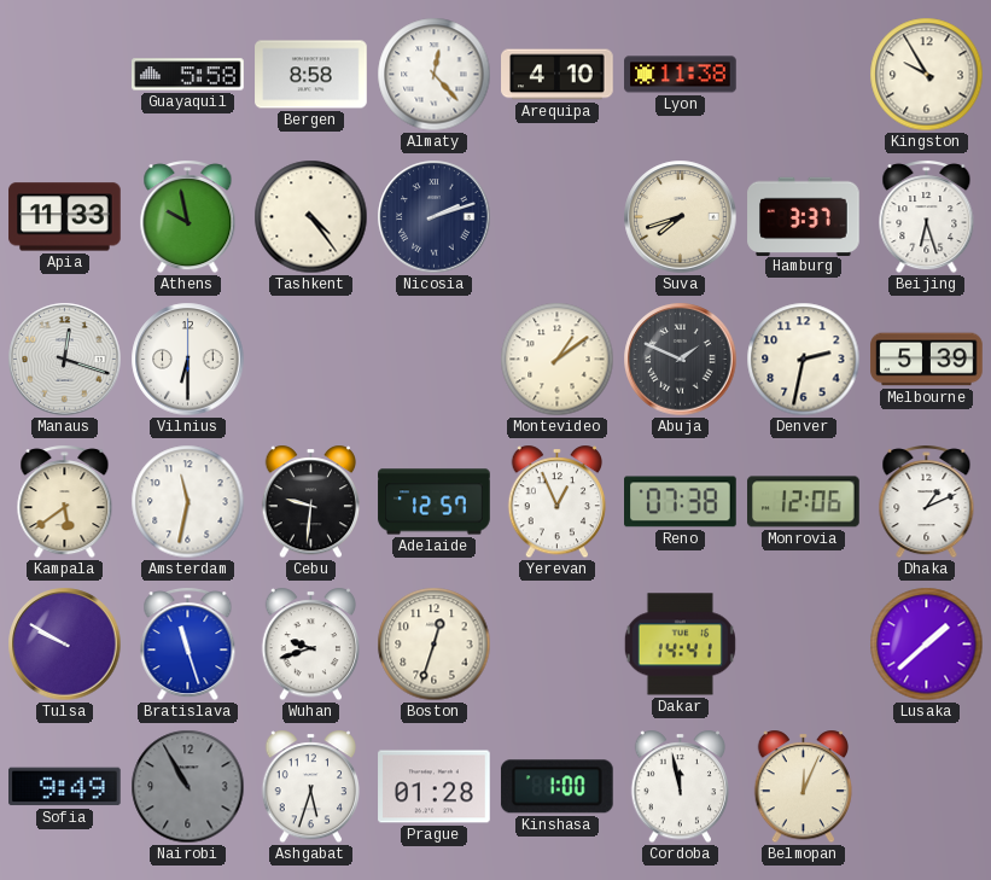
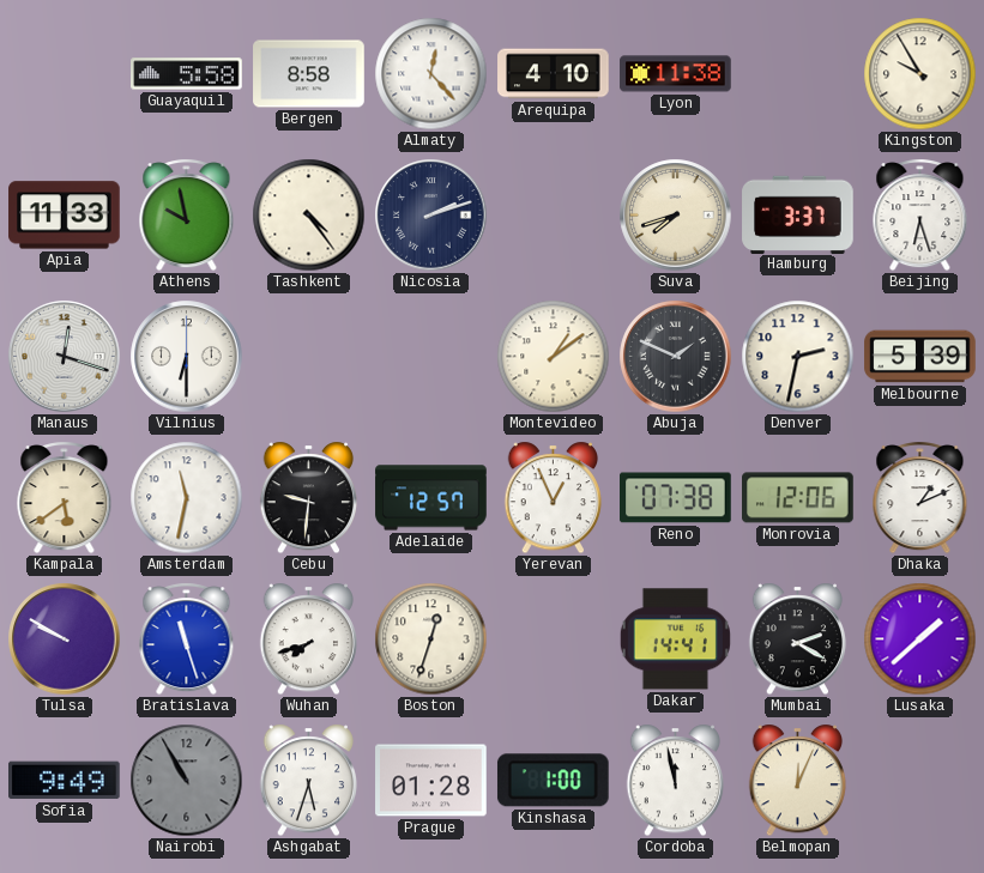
Wuhan: 9:42 -> 7:42 (309, 639)
Mumbai: none -> 2:20 (798, 639)
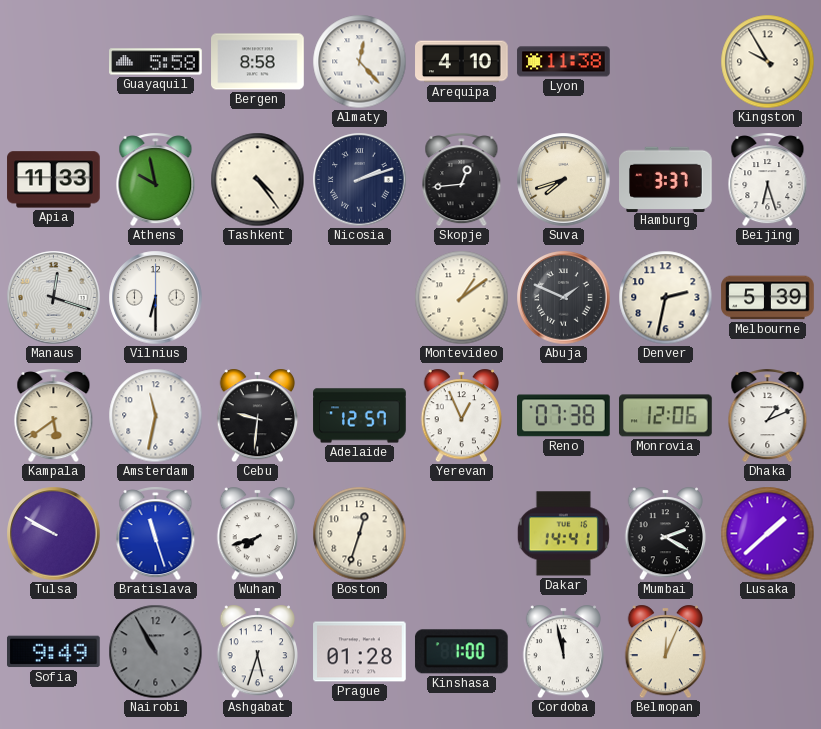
Skopje: none -> 12:44 (462, 180)
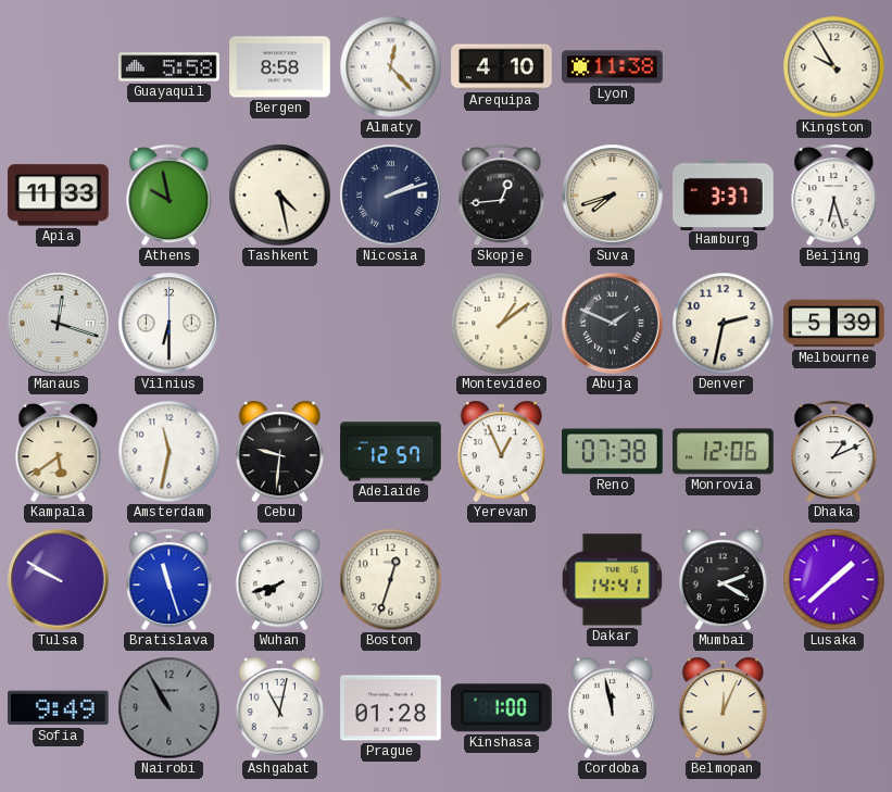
Tashkent: 4:24 -> 4:28 (280, 196)
Ashgabat: 5:33 -> 11:02 (280, 708)
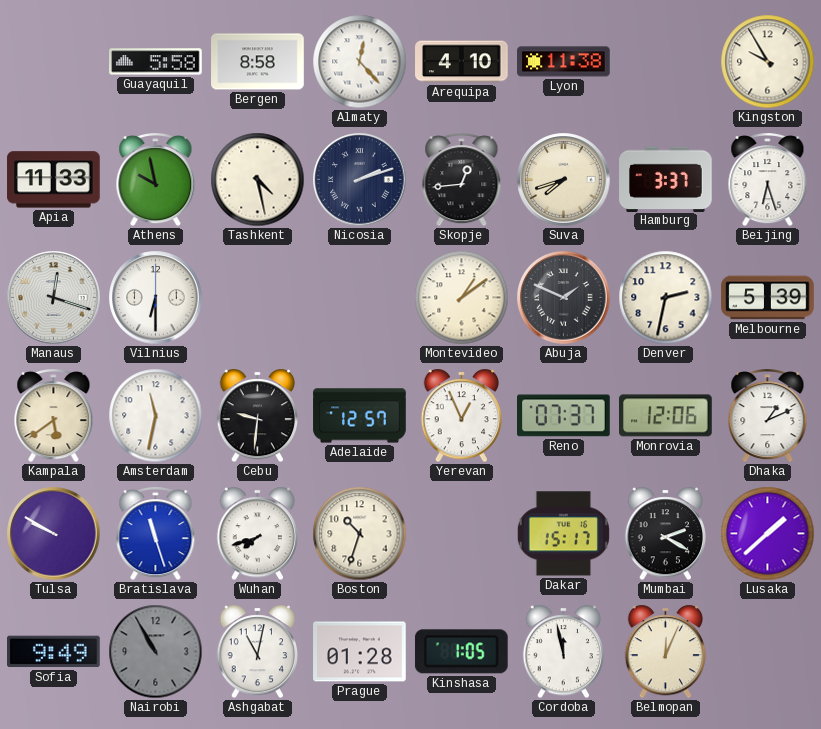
Reno: 07:38 -> 07:37 (564, 416)
Boston: 12:33 -> 10:33 (360, 534)
Dakar: 14:41 -> 15:17 (563, 534)
Kinshasa: 1:00 -> 1:05 (461, 652)
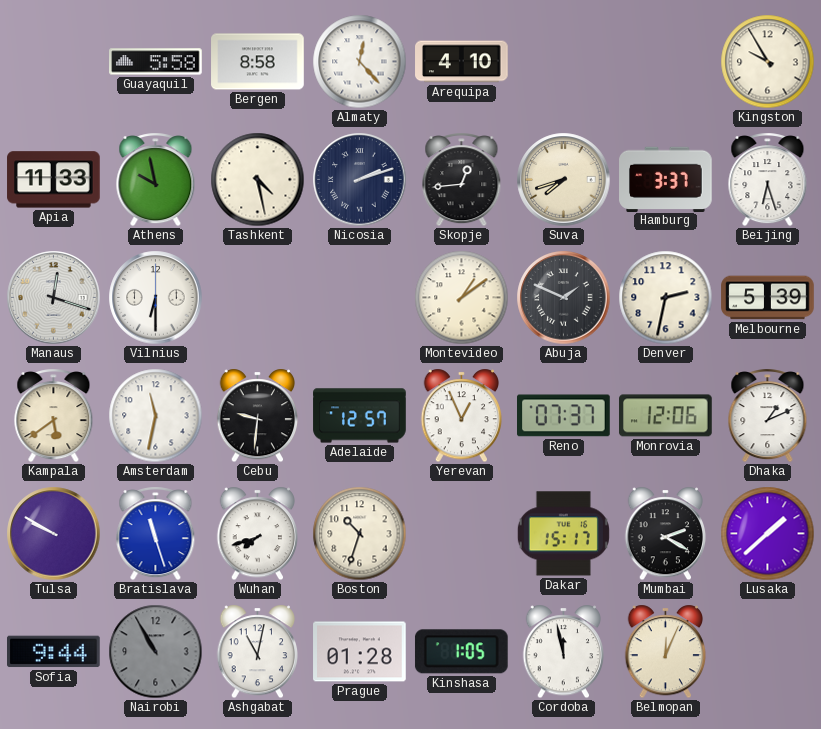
Lyon: 11:38 -> none (564, 62)
Sofia: 9:49 -> 9:44 (54, 652)
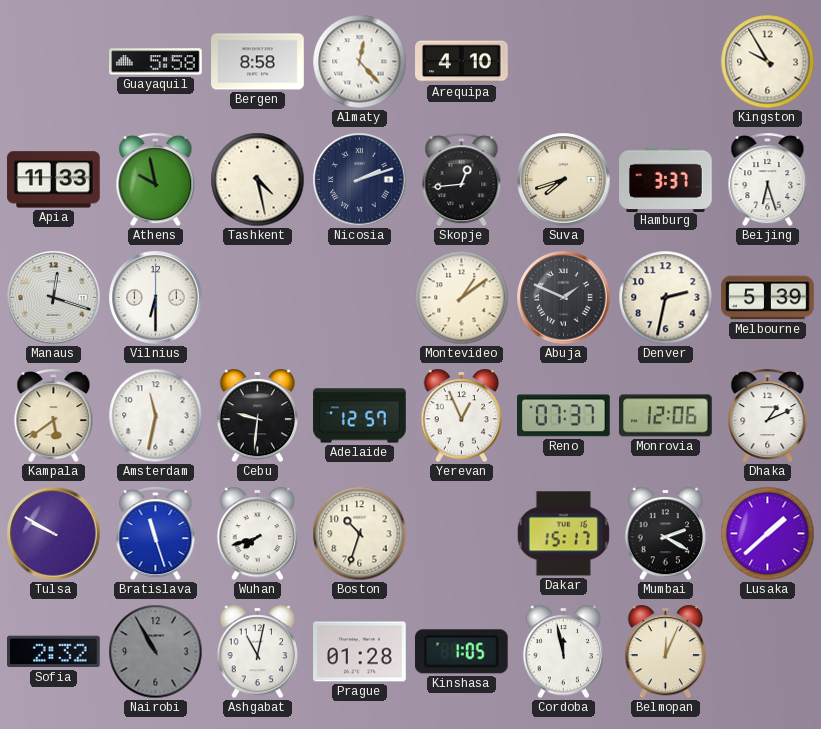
Sofia: 9:44 -> 2:32 (54, 652)
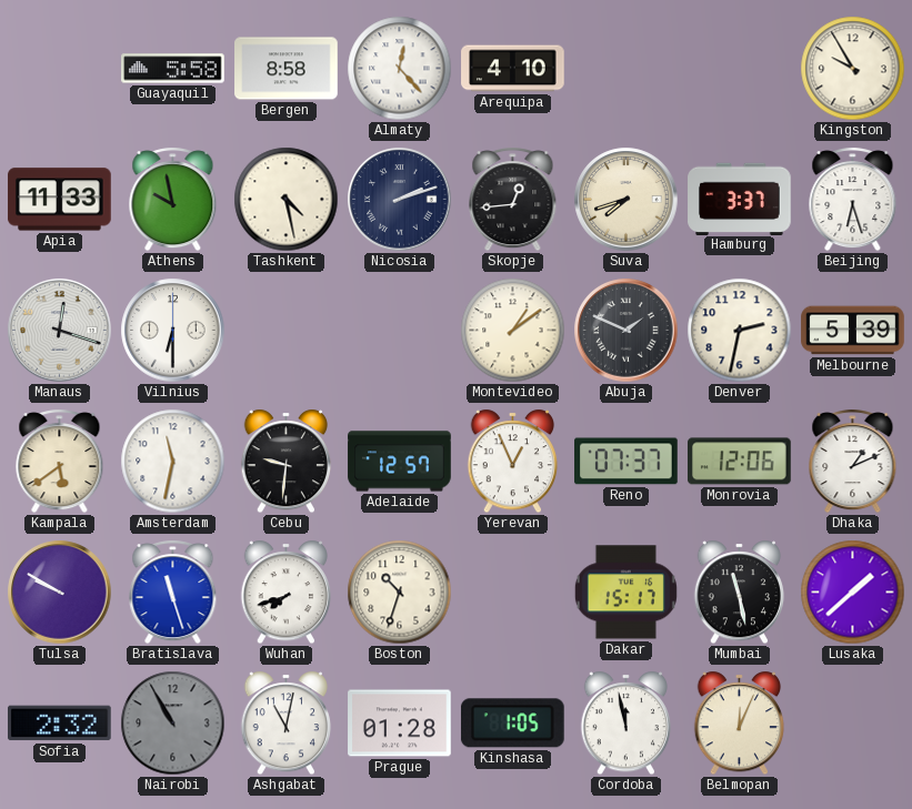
Mumbai: 2:20 -> 11:28 (740, 593)
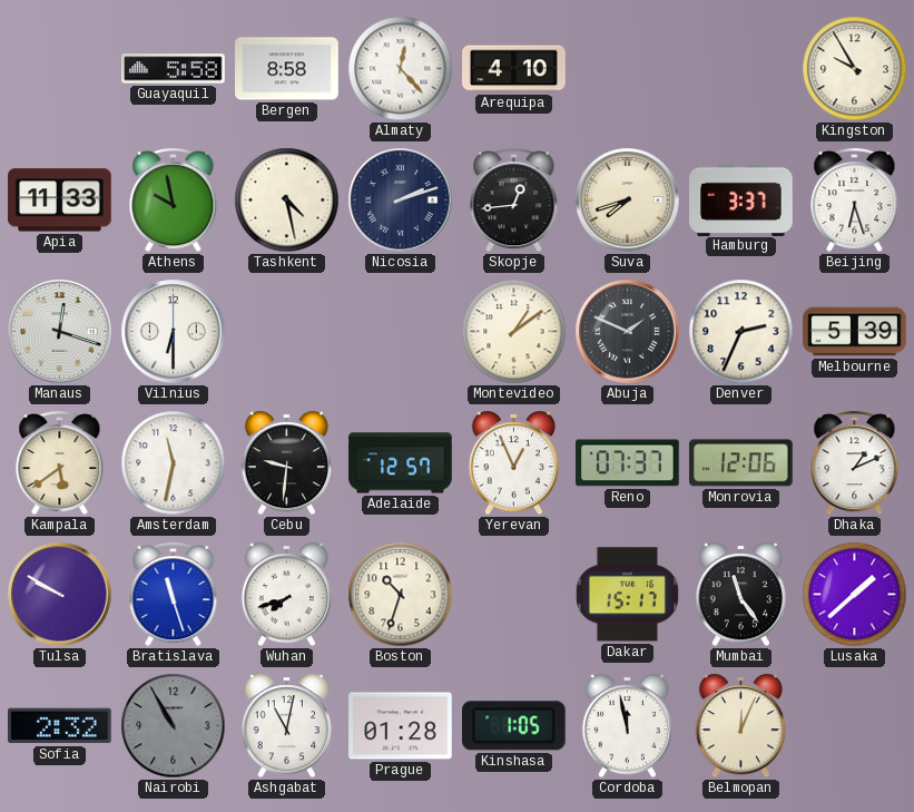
Denver: 2:32 -> 2:34 (741, 332)
Mumbai: 11:28 -> 11:24 (741, 595)
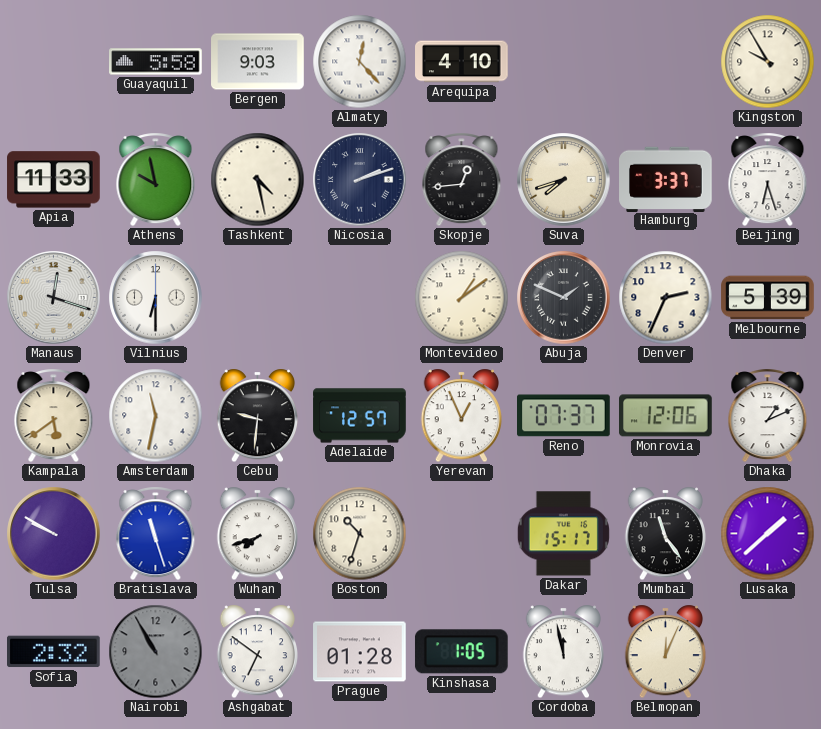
Bergen: 8:58 -> 9:03 (258, 62)
Ashgabat: 11:02 -> 6:51 (258, 652)
